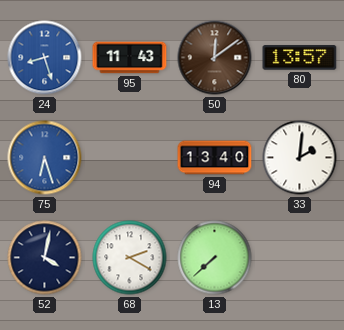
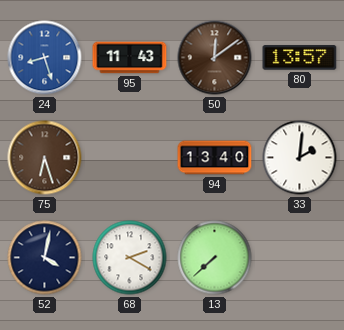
75 dial: blue -> brown (45, 158)
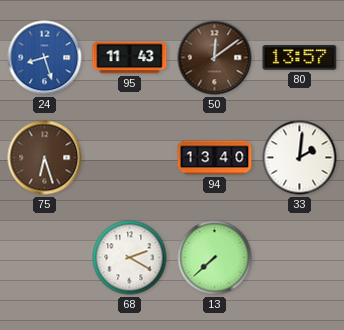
52: 4:02 -> none (45, 258)
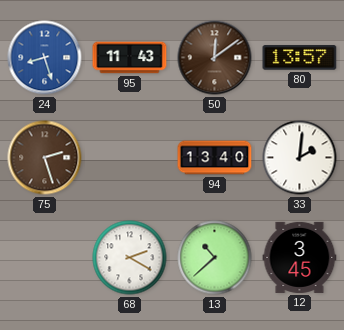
75: 6:27 -> 2:27 (45, 158)
13: 7:38 -> 10:38 (215, 258)
12: none -> 3:45 (300, 257)
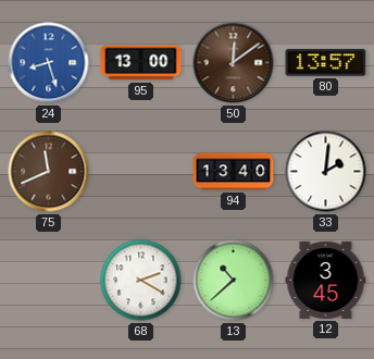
95: 11:43 -> 13:00 (141, 63)
75: 2:27 -> 11:41 (49, 172)
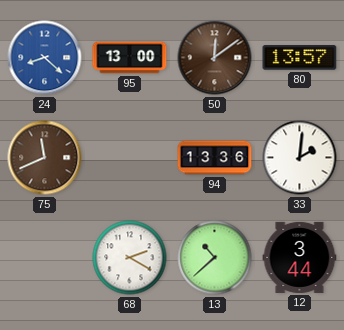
24: 8:27 -> 8:22 (45, 58)
94: 13:40 -> 13:36 (215, 158)
12: 3:45 -> 3:44 (300, 257)
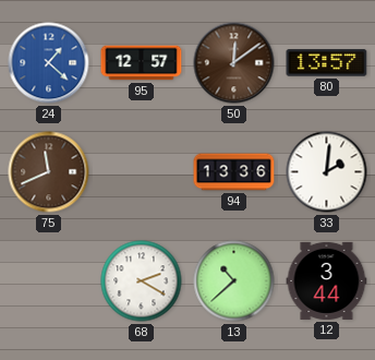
24: 8:22 -> 1:22 (49, 63)
95: 13:00 -> 12:57 (142, 63)
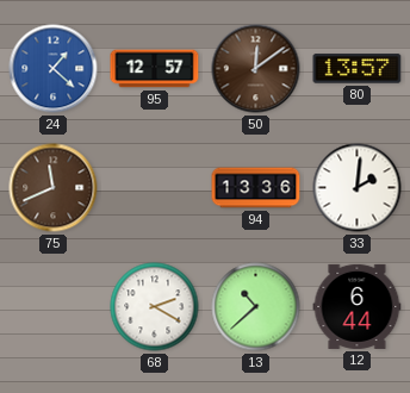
12: 3:44 -> 6:44 (358, 306)
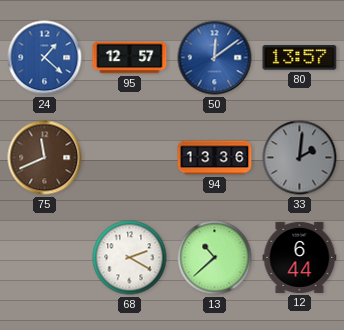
50 dial: brown -> blue (215, 58)
33 dial: white -> grey (300, 158)
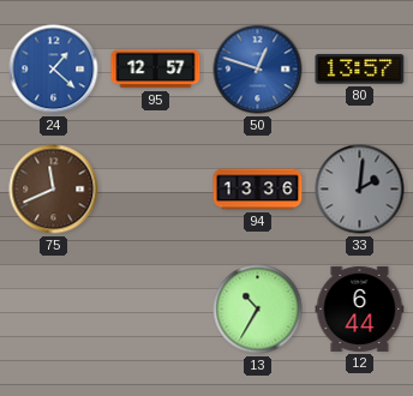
50: 12:09 -> 12:48 (258, 70)
68: 2:20 -> none (130, 258)
13: 10:38 -> 10:35 (258, 310)
